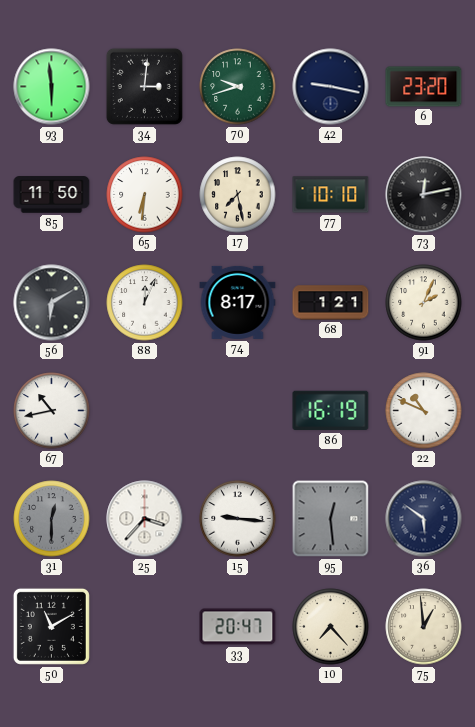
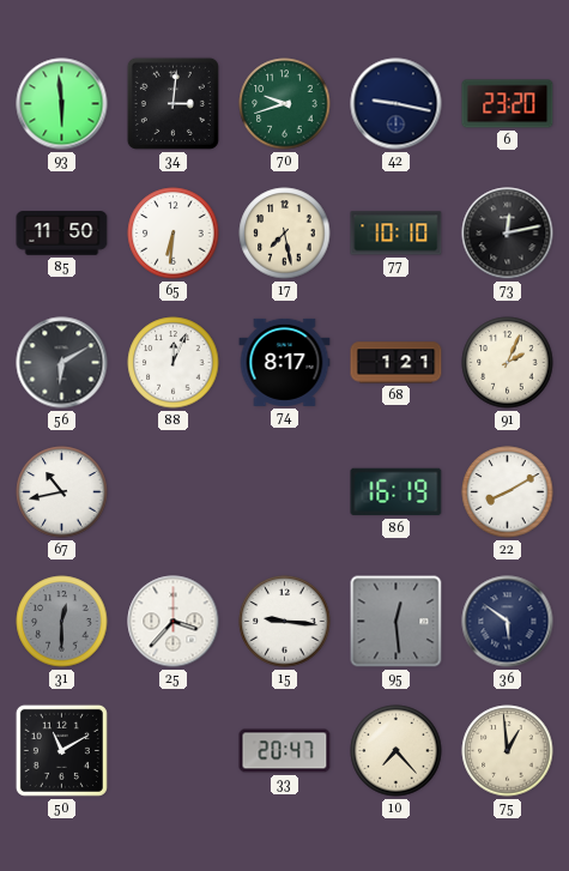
22: 10:49 -> 8:10 (508, 492)
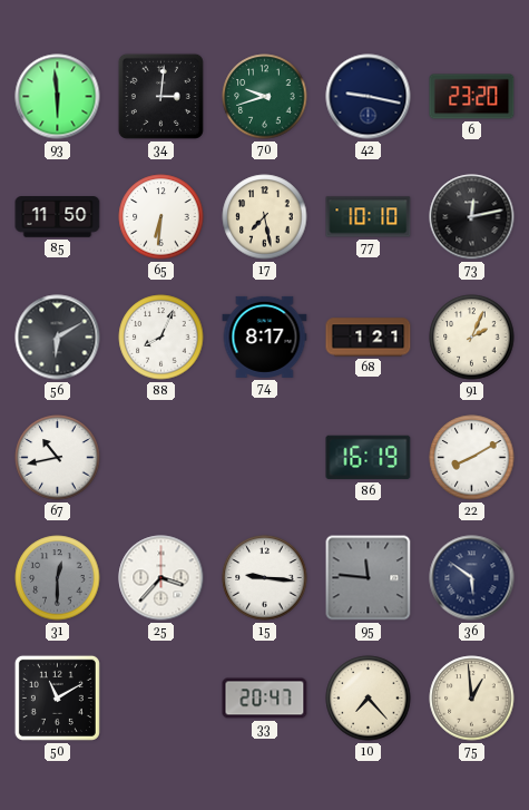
88: 12:04 -> 8:04 (161, 338)
95: 12:29 -> 11:46 (369, 578)
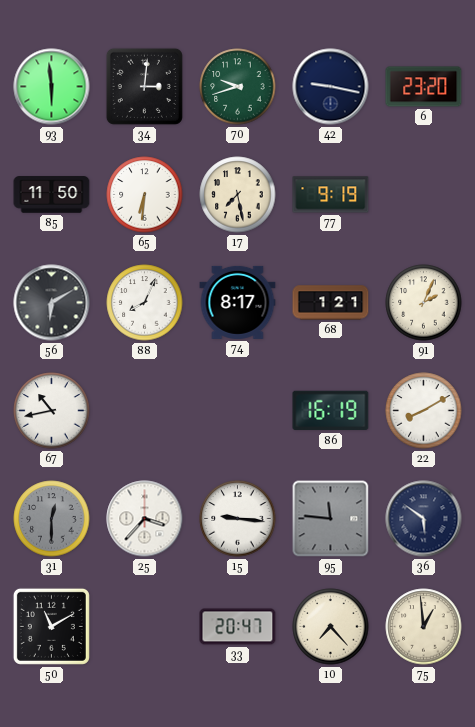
77: 10:10 -> 9:19 (331, 195)
73: 12:13 -> none (472, 217)
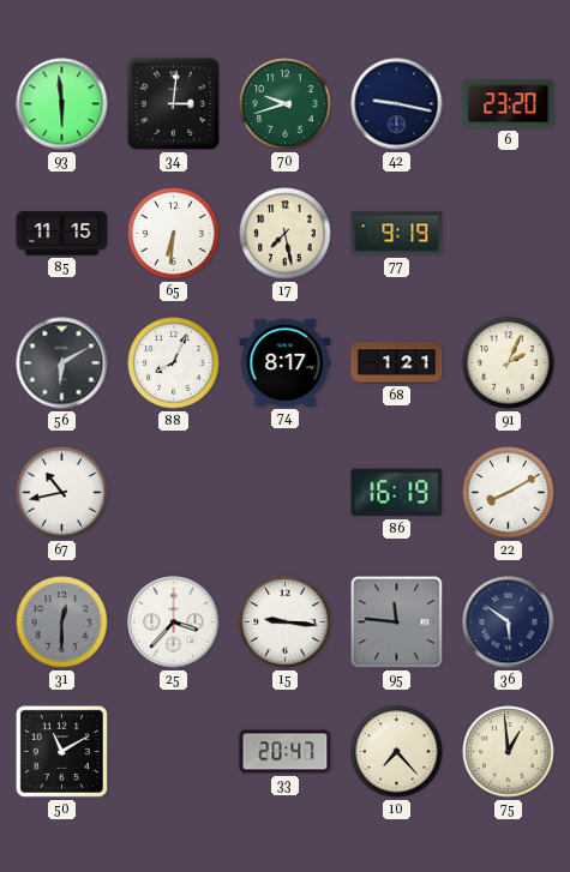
85: 11:50 -> 11:15 (62, 234)
